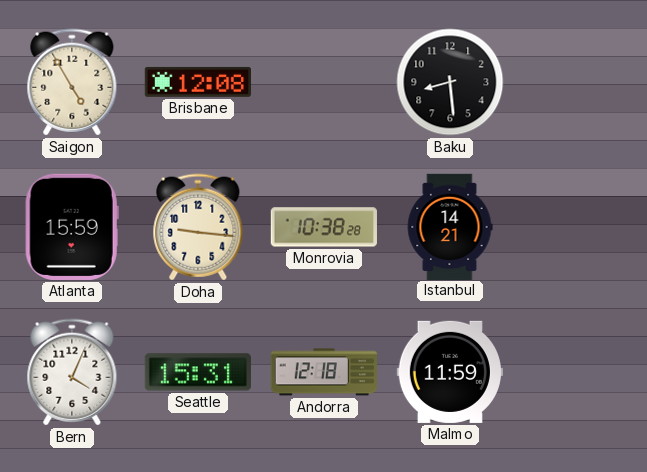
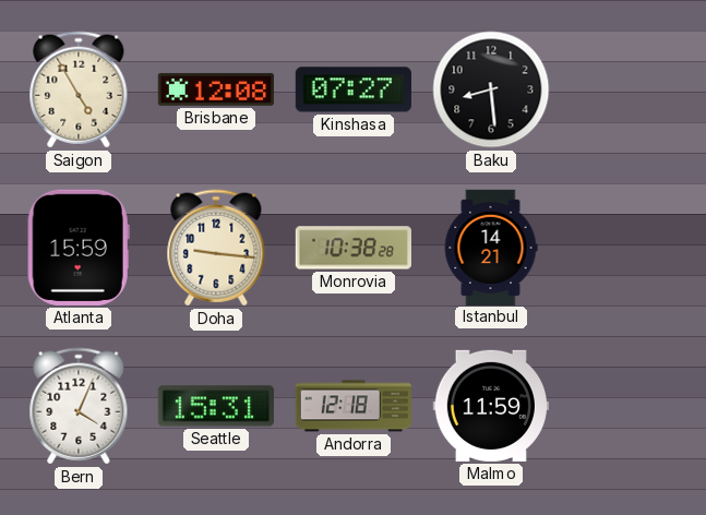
Kinshasa: none -> 07:27 (354, 89)
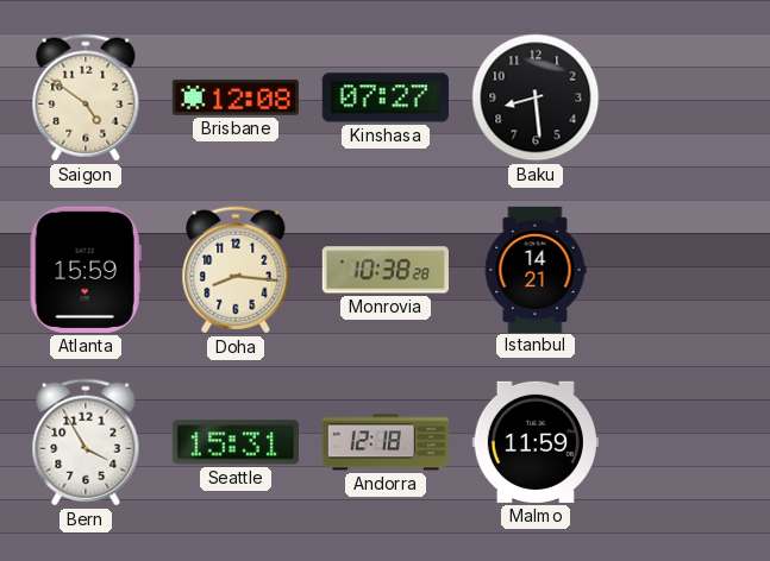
Saigon: 4:55 -> 4:51 (86, 97)
Doha: 9:16 -> 8:16 (236, 270)
Bern: 4:04 -> 3:55 (86, 442)
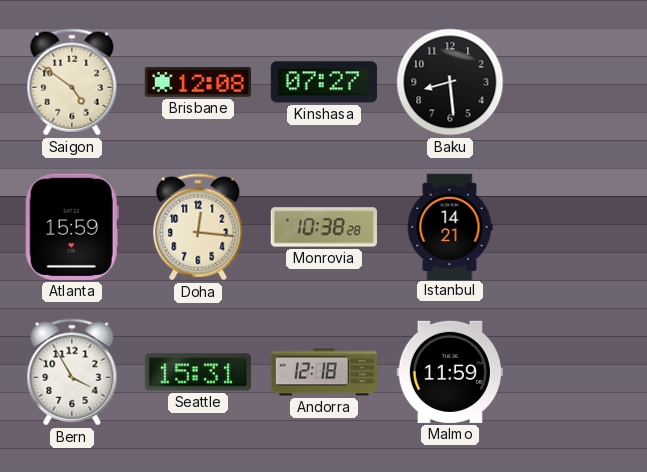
Doha: 8:16 -> 12:16 (198, 227)
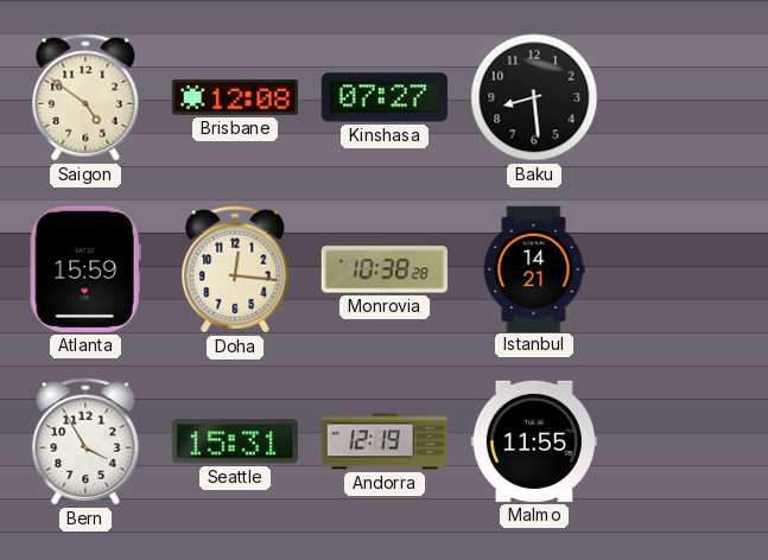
Andorra: 12:18 -> 12:19 (383, 441)
Malmo: 11:59 -> 11:55 (534, 441)
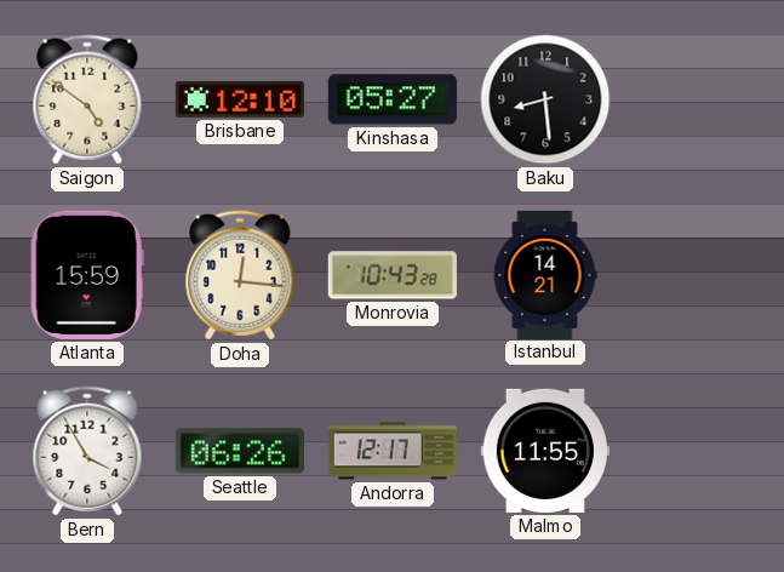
Brisbane: 12:08 -> 12:10 (240, 99)
Kinshasa: 07:27 -> 05:27 (393, 99)
Monrovia: 10:38 -> 10:43 (393, 275)
Seattle: 15:31 -> 06:26 (240, 451)
Andorra: 12:19 -> 12:17 (391, 451)
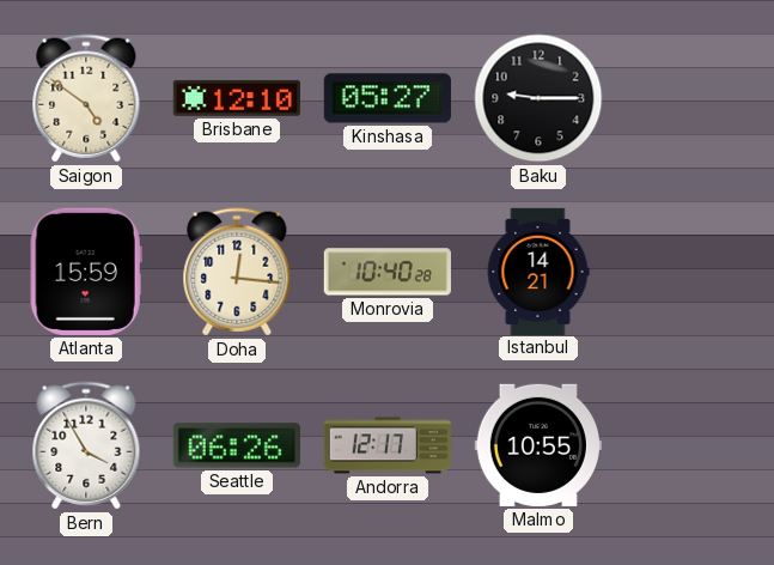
Baku: 8:29 -> 9:15 (538, 98)
Monrovia: 10:43 -> 10:40 (388, 272)
Malmo: 11:55 -> 10:55 (538, 445)
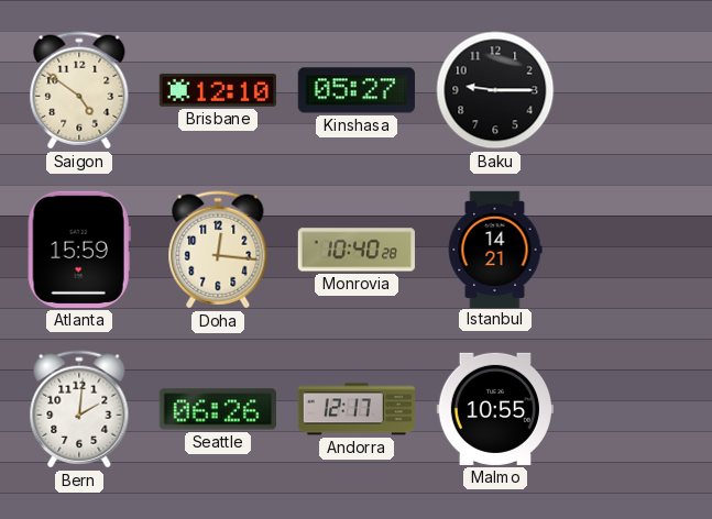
Bern: 3:55 -> 2:01 (79, 409)
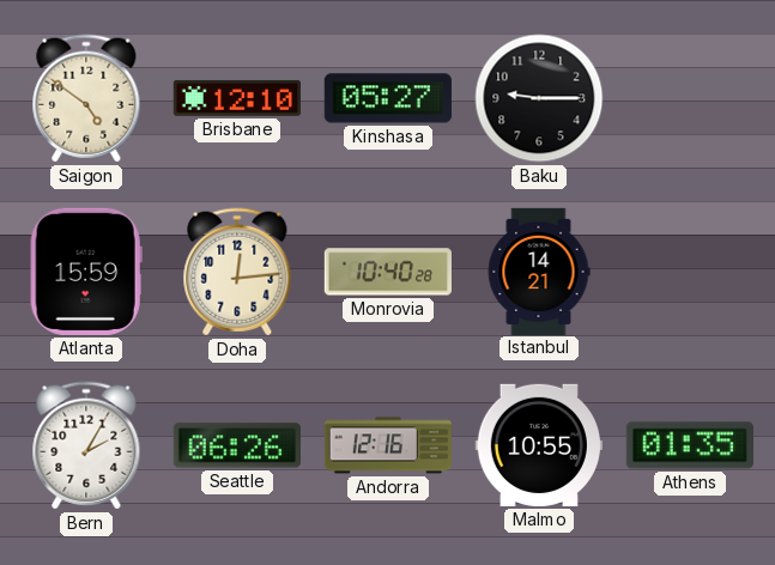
Doha: 12:16 -> 12:14 (237, 272)
Bern: 2:01 -> 2:05 (86, 445)
Andorra: 12:17 -> 12:16 (387, 445)
Athens: none -> 01:35 (690, 445)
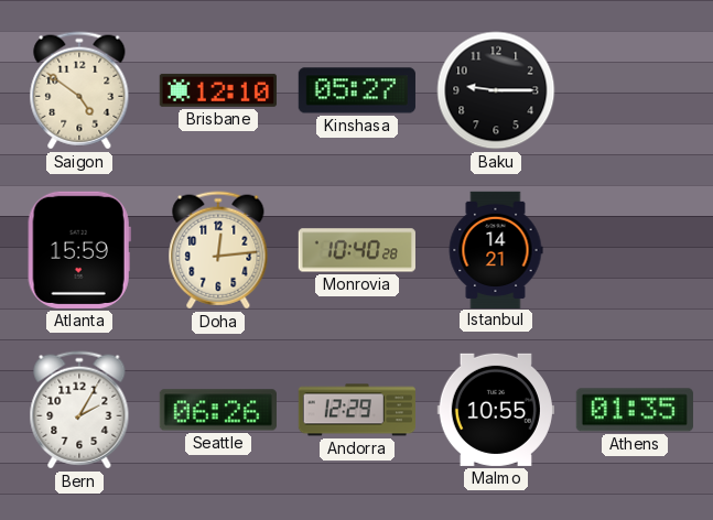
Andorra: 12:16 -> 12:29 (356, 410)
